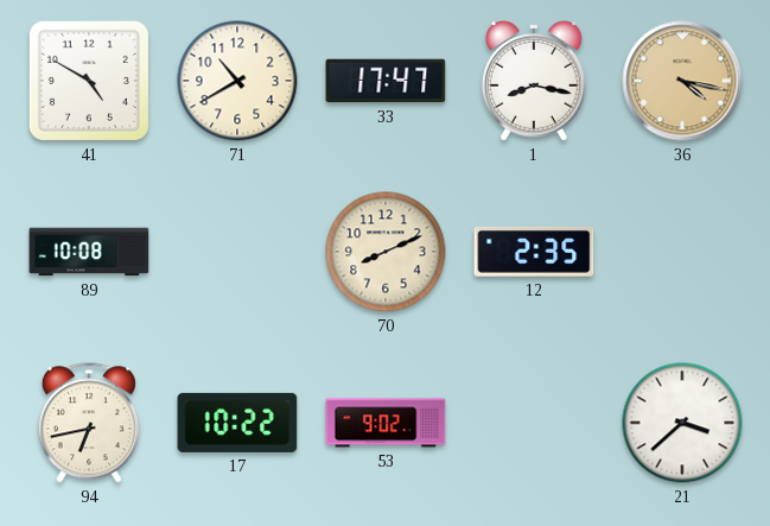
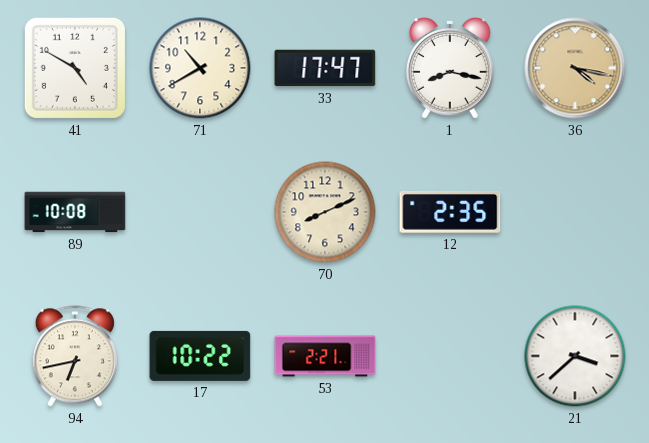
53: 9:02 -> 2:21 (325, 356)
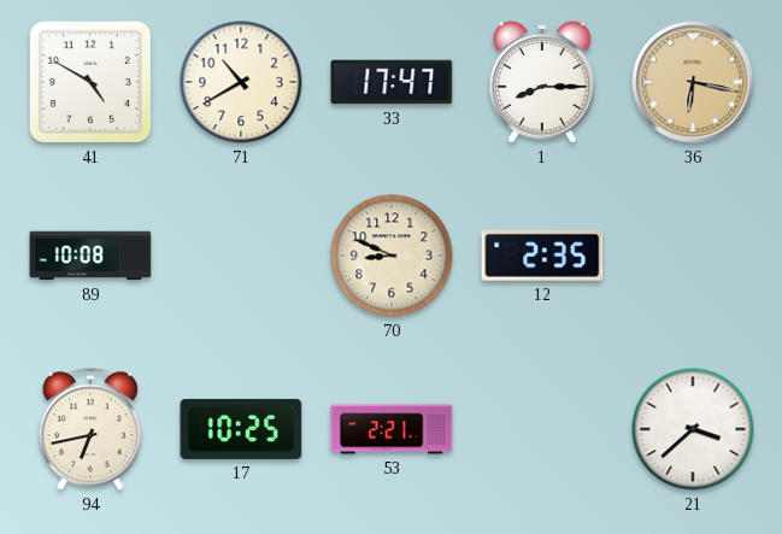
1: 8:17 -> 8:15 (542, 82)
36: 4:17 -> 6:17 (693, 82)
70: 8:11 -> 8:49 (392, 256)
17: 10:22 -> 10:25 (241, 429)
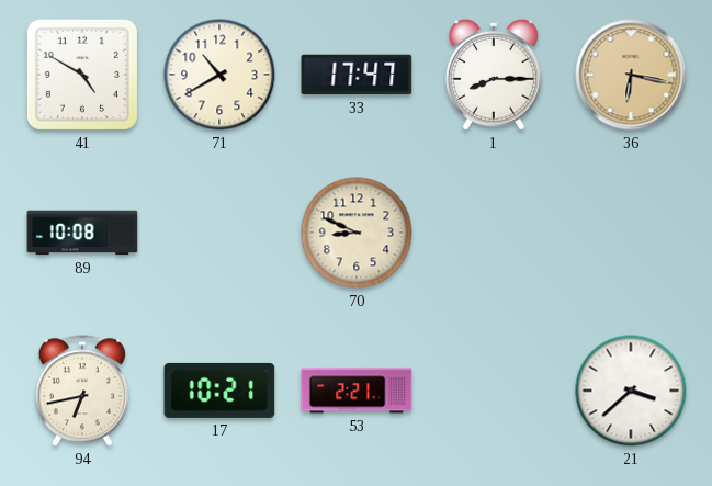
12: 2:35 -> none (542, 256)
17: 10:25 -> 10:21 (219, 391)
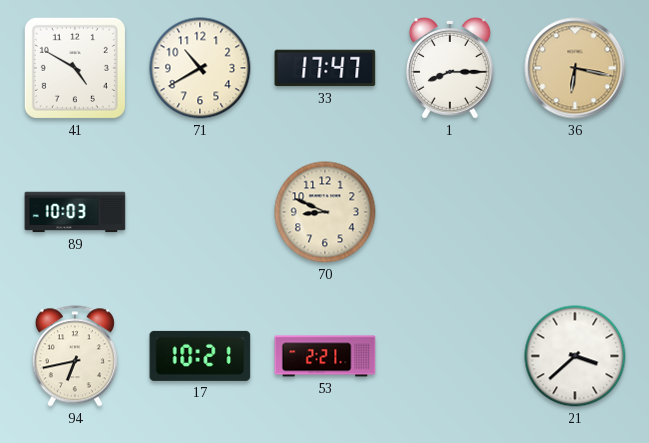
89: 10:08 -> 10:03 (75, 212)
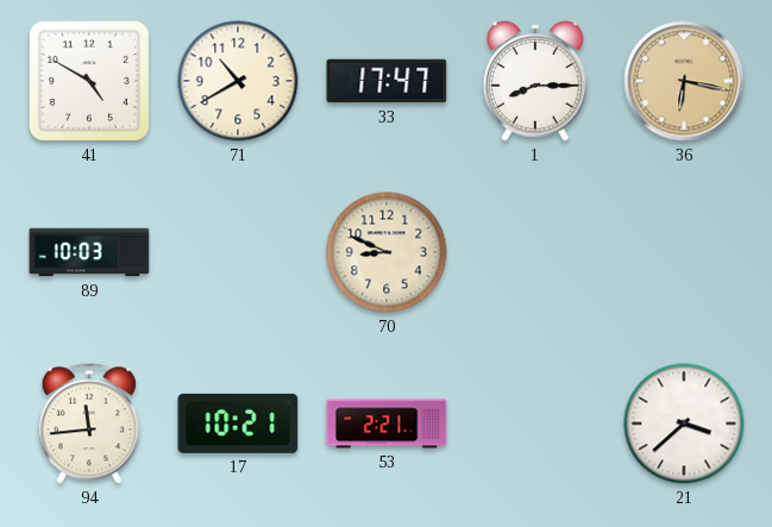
94: 6:43 -> 11:44 (89, 424)
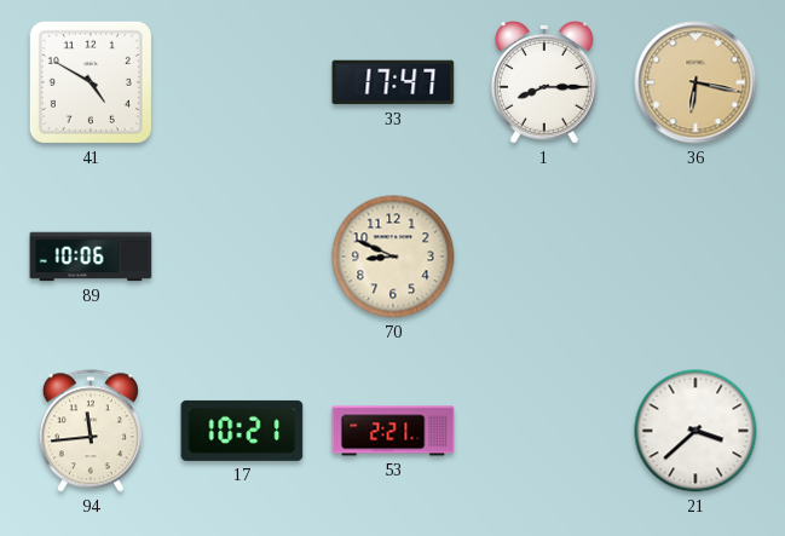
71: 10:40 -> none (238, 81)
89: 10:03 -> 10:06 (91, 257)
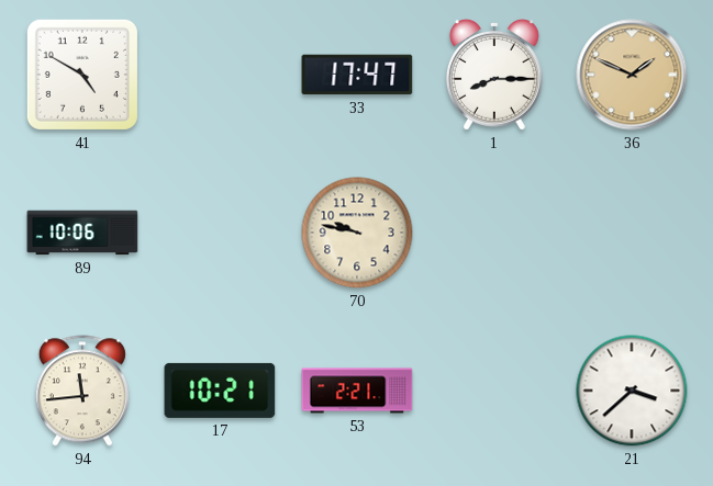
36: 6:17 -> 1:49 (632, 75)
70: 8:49 -> 9:47 (357, 233)
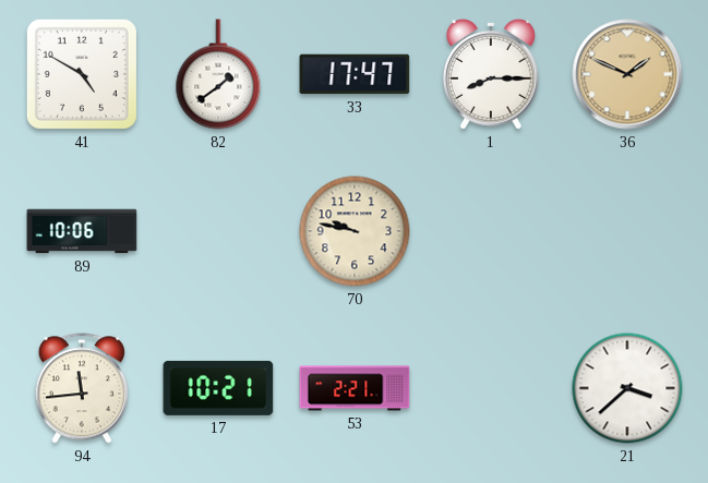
82: none -> 1:39 (218, 74)
